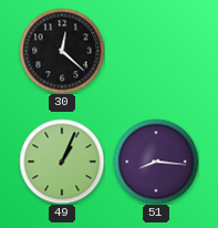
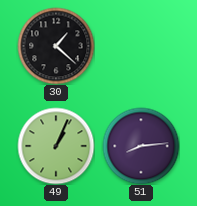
30: 12:22 -> 1:22 (56, 46)
51: 8:16 -> 8:14 (141, 146)
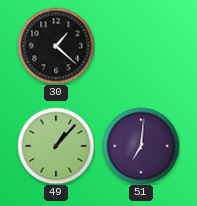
49: 1:04 -> 1:07 (56, 146)
51: 8:14 -> 7:01 (141, 146)
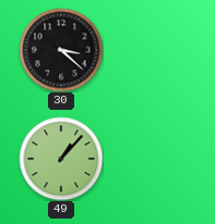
30: 1:22 -> 3:22 (61, 50)
51: 7:01 -> none (141, 146)
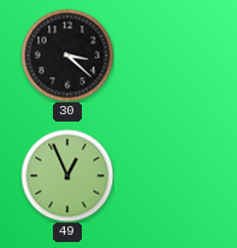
49: 1:07 -> 12:56 (67, 176)
